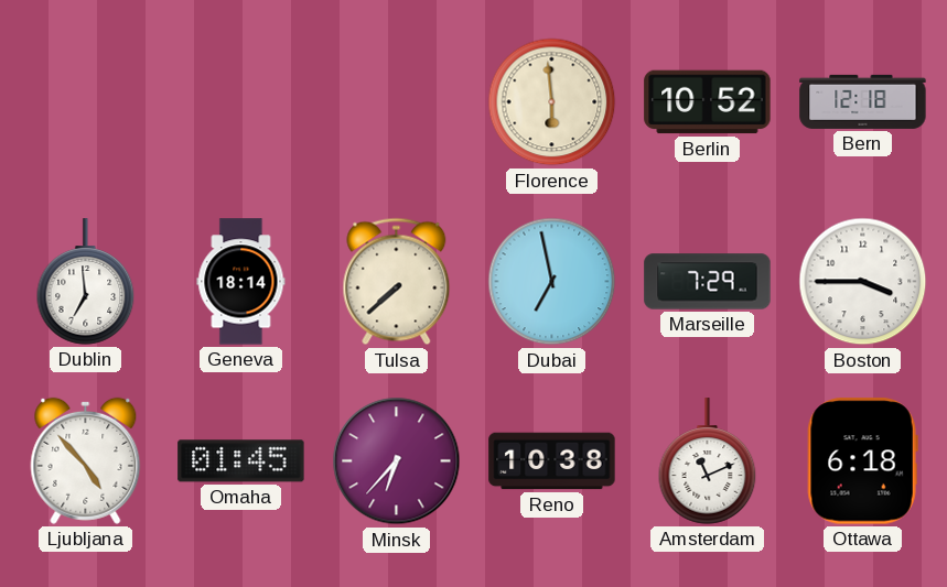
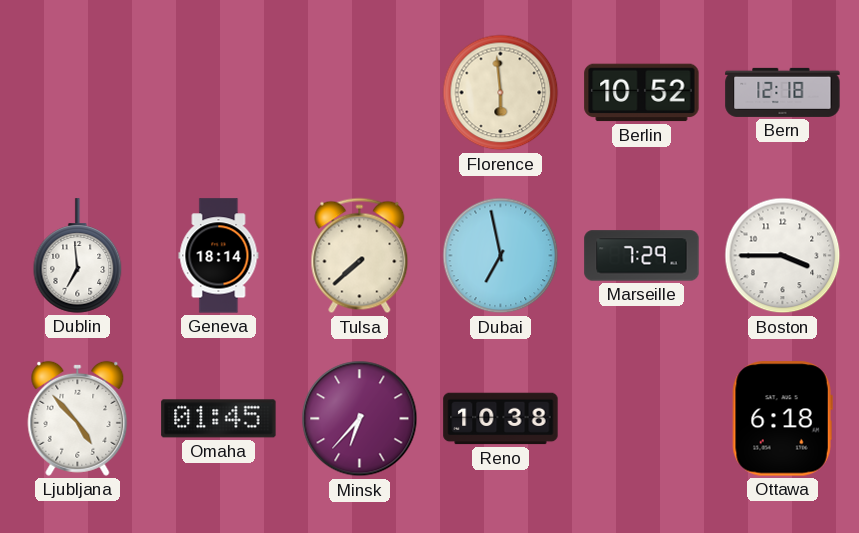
Amsterdam: 11:11 -> none (708, 461)
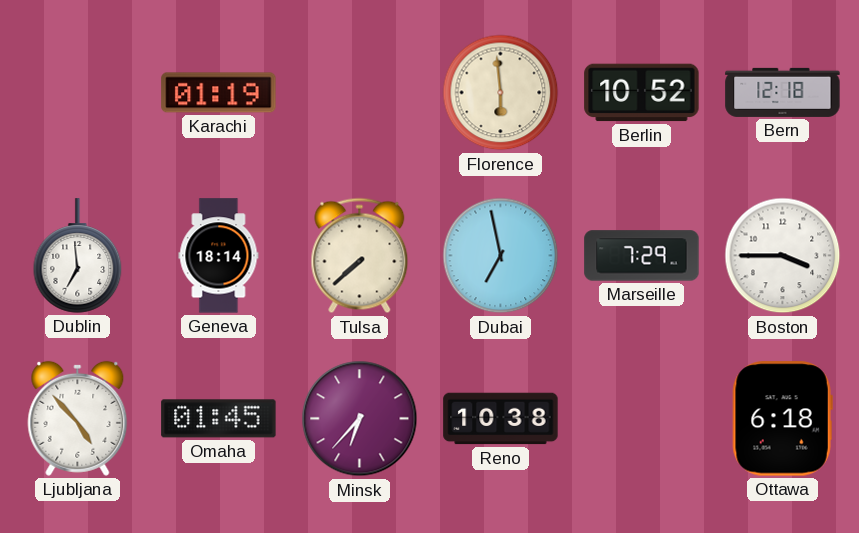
Karachi: none -> 01:19 (219, 93)
